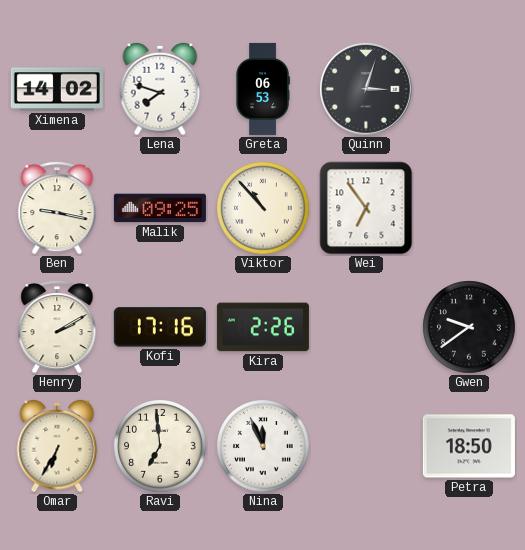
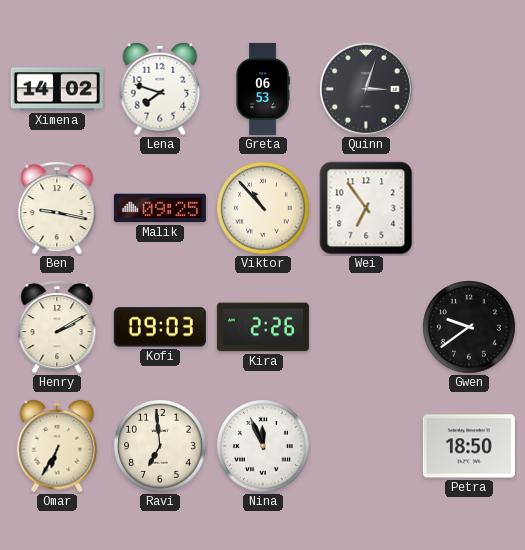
Kofi: 17:16 -> 09:03 (160, 327)
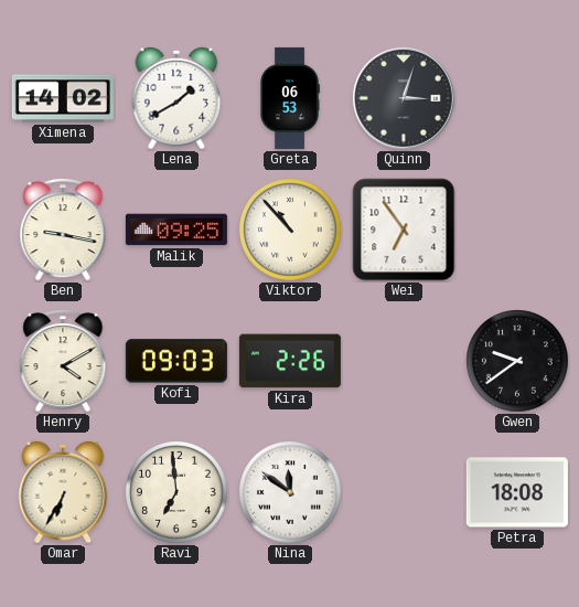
Lena: 7:48 -> 1:40 (176, 98)
Henry: 2:10 -> 4:10 (63, 362)
Nina: 11:56 -> 11:51 (291, 493)
Petra: 18:50 -> 18:08 (517, 492)
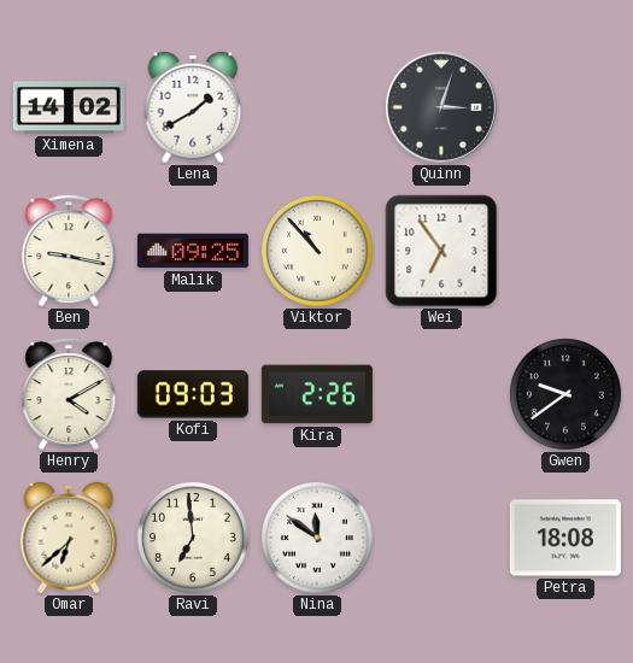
Greta: 06:53 -> none (290, 98)
Omar: 6:35 -> 6:38 (69, 538)
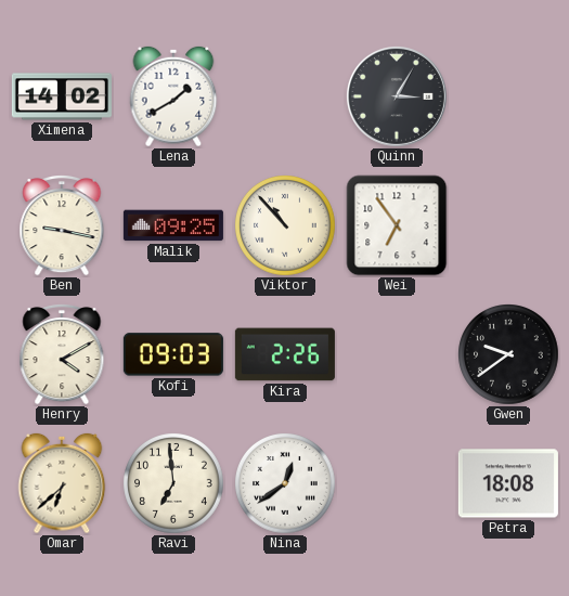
Quinn: 3:03 -> 3:05 (397, 96)
Nina: 11:51 -> 12:39 (286, 484)
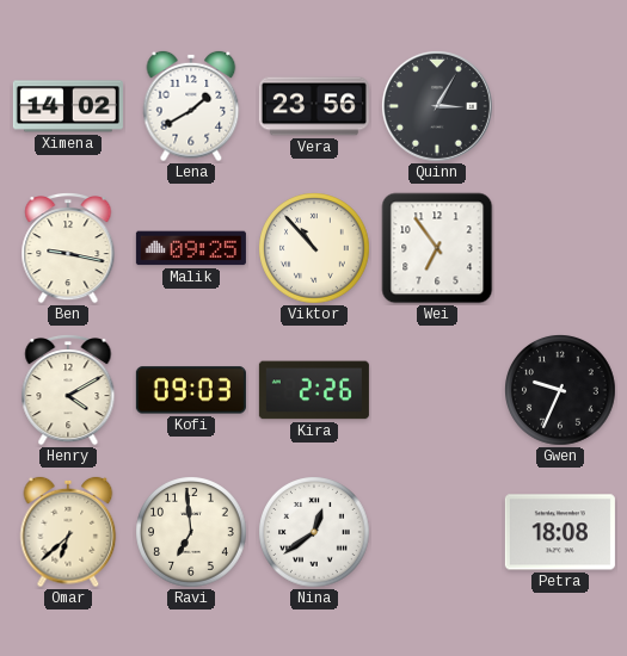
Vera: none -> 23:56 (314, 106)
Gwen: 9:39 -> 9:34 (561, 391)
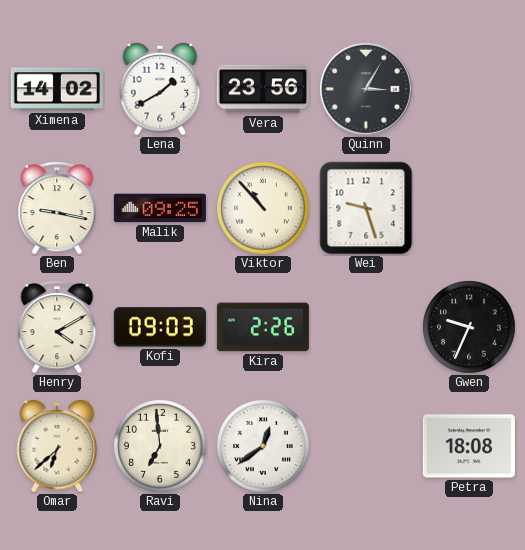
Wei: 6:54 -> 9:27 (366, 208)
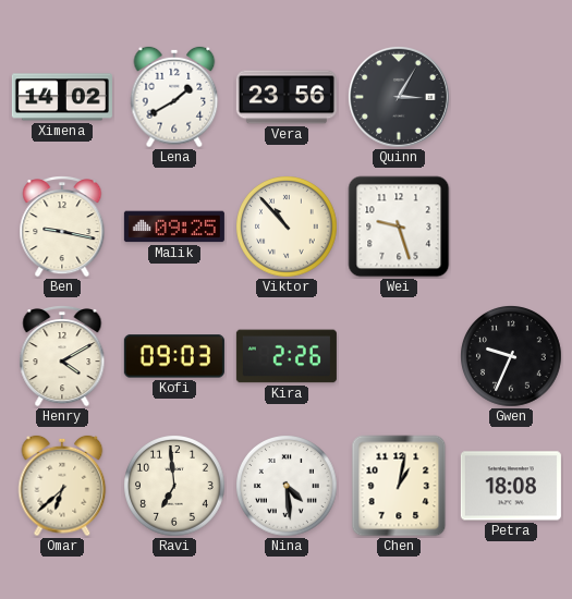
Nina: 12:39 -> 4:29 (288, 487)
Chen: none -> 1:02 (399, 486)
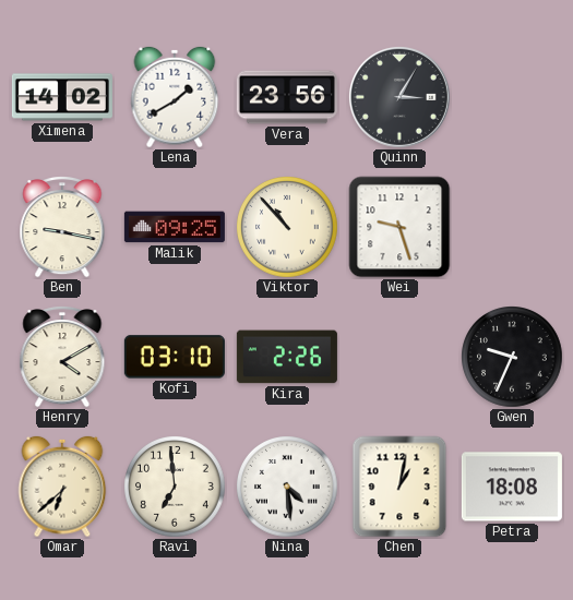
Kofi: 09:03 -> 03:10 (175, 357)
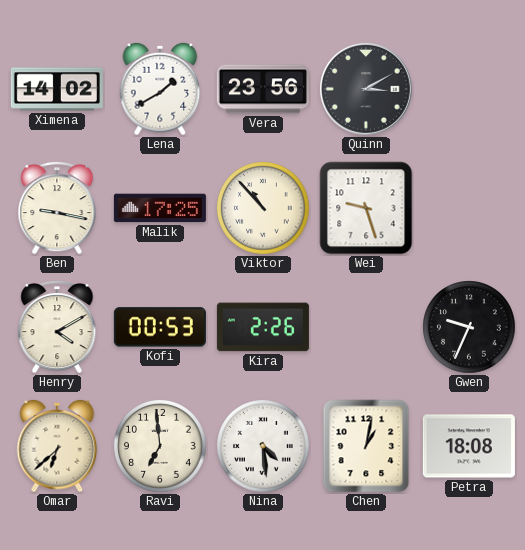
Quinn: 3:05 -> 3:10 (366, 89)
Malik: 09:25 -> 17:25 (160, 208)
Kofi: 03:10 -> 00:53 (160, 327)
